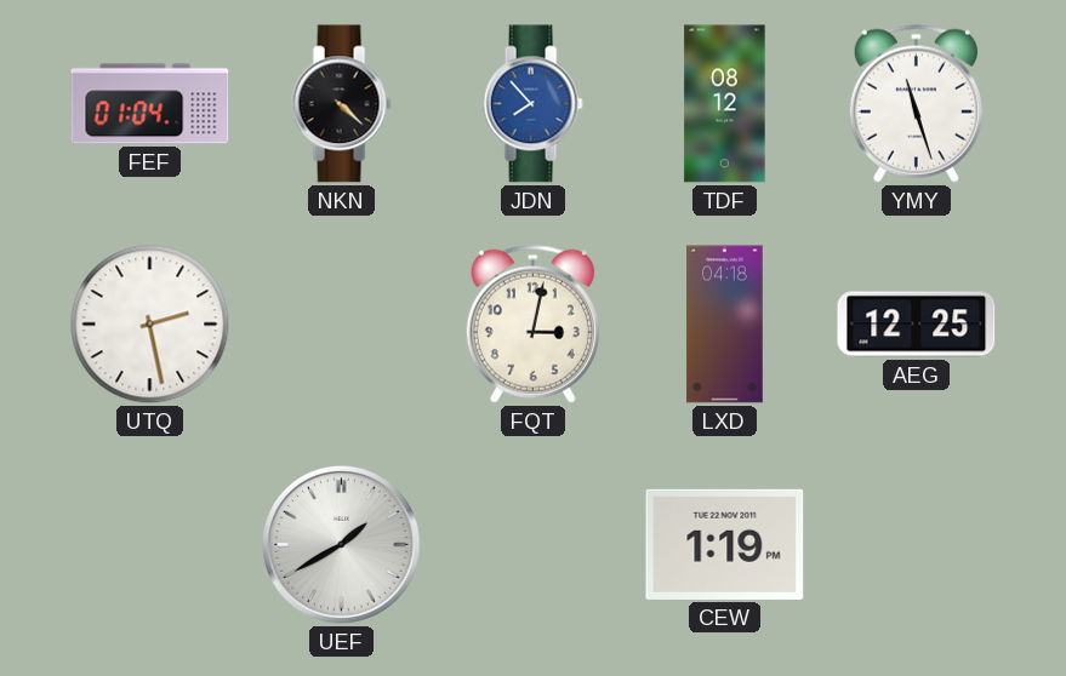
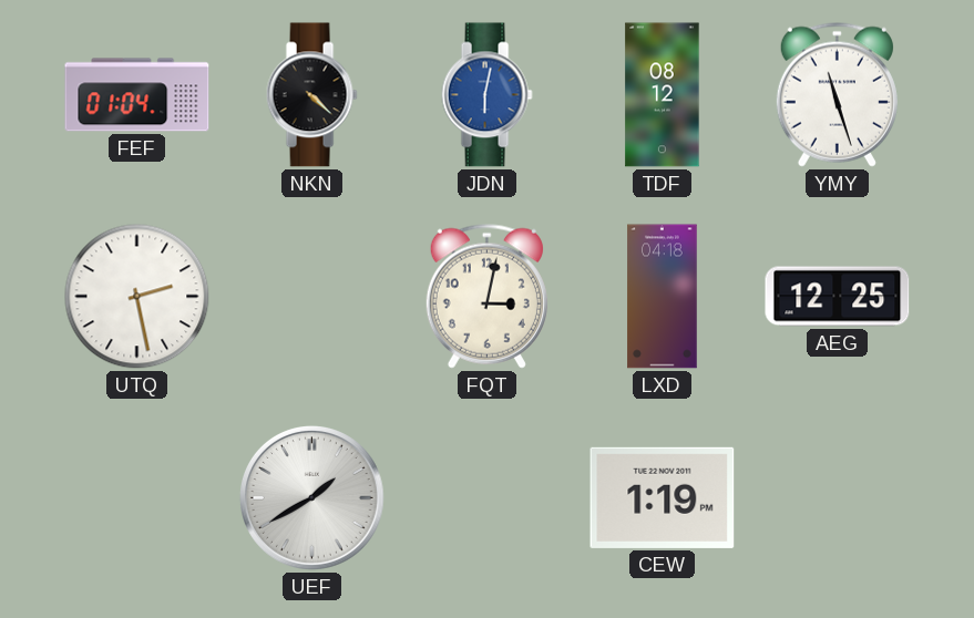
JDN: 7:53 -> 6:02 (486, 95)
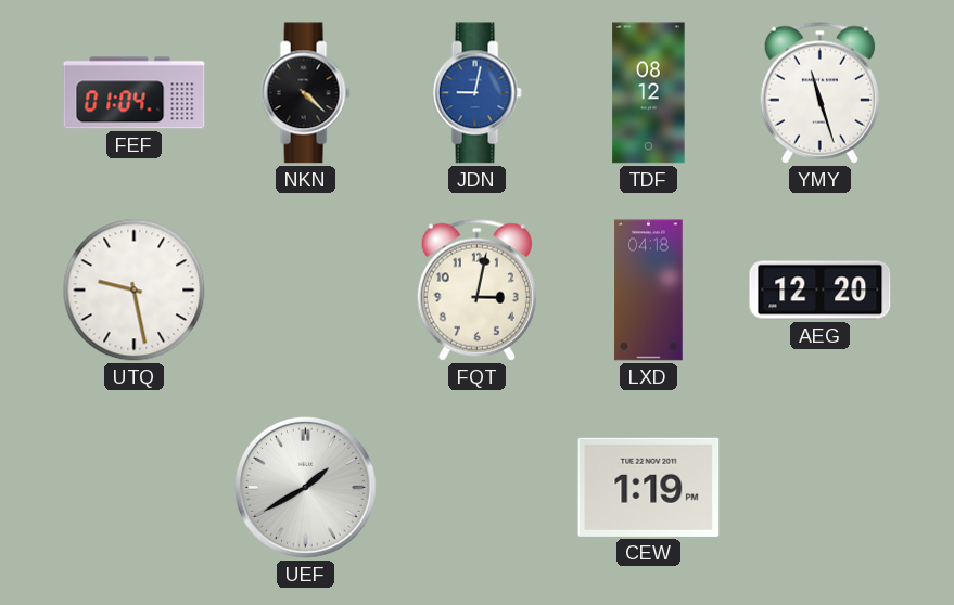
JDN: 6:02 -> 9:02 (476, 93)
UTQ: 2:28 -> 9:28 (135, 291)
AEG: 12:25 -> 12:20 (821, 291)
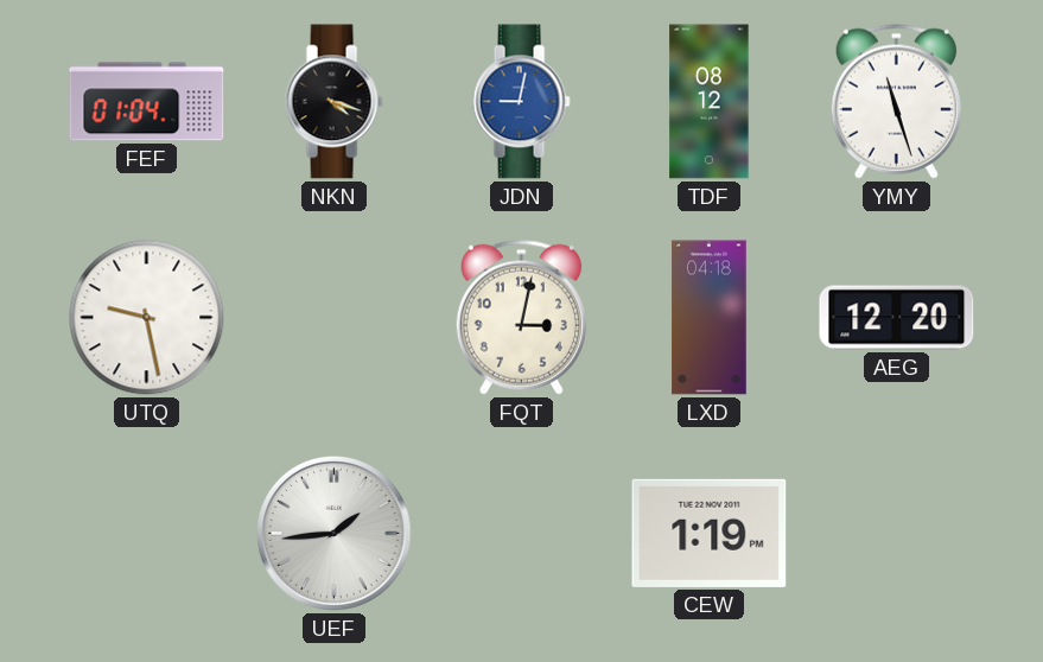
NKN: 4:22 -> 4:18 (333, 102)
UEF: 1:40 -> 1:44 (333, 533)
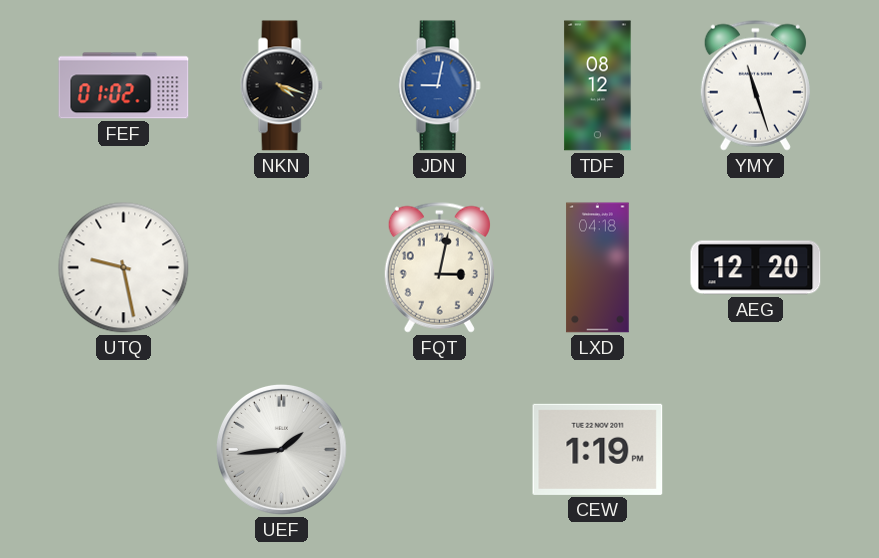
FEF: 01:04 -> 01:02 (124, 86)
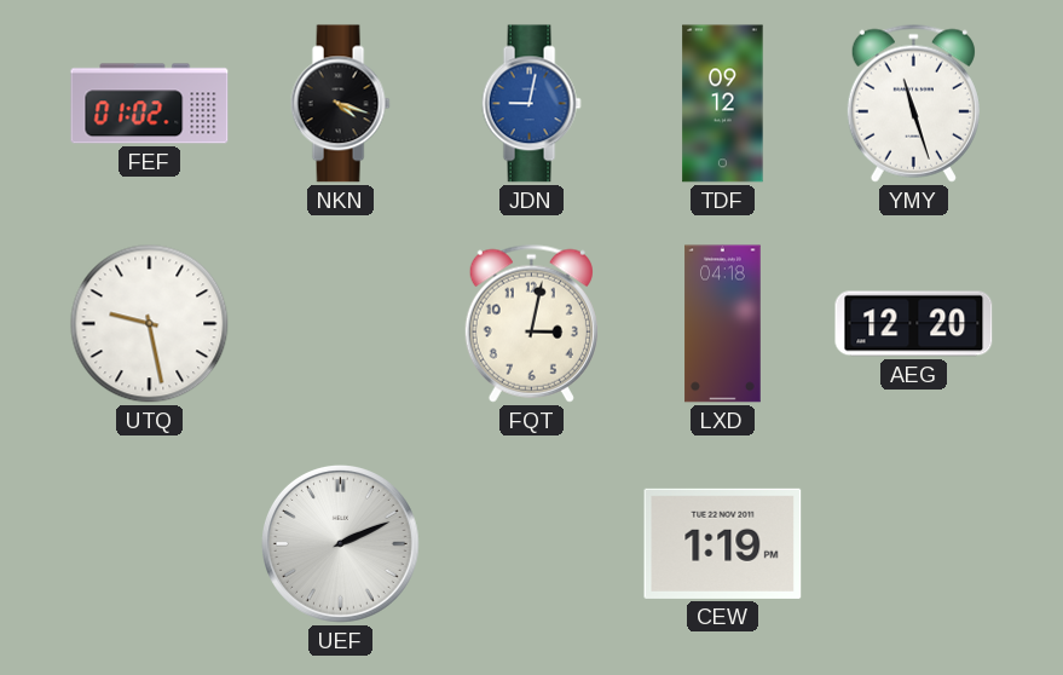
TDF: 08:12 -> 09:12 (723, 104)
UEF: 1:44 -> 2:11 (340, 543)
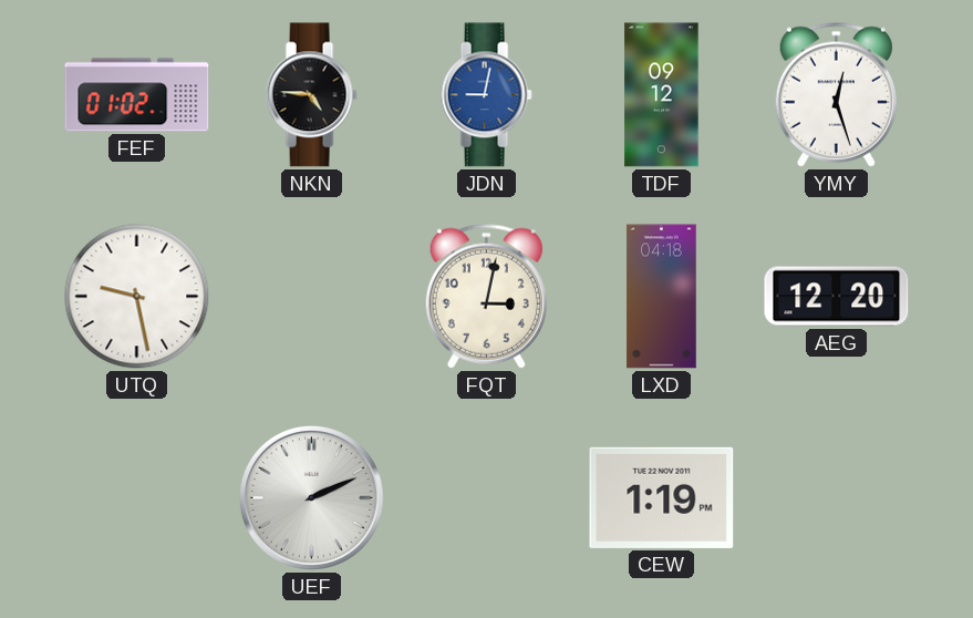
NKN: 4:18 -> 4:46 (311, 95)
YMY: 11:27 -> 12:27 (836, 94)
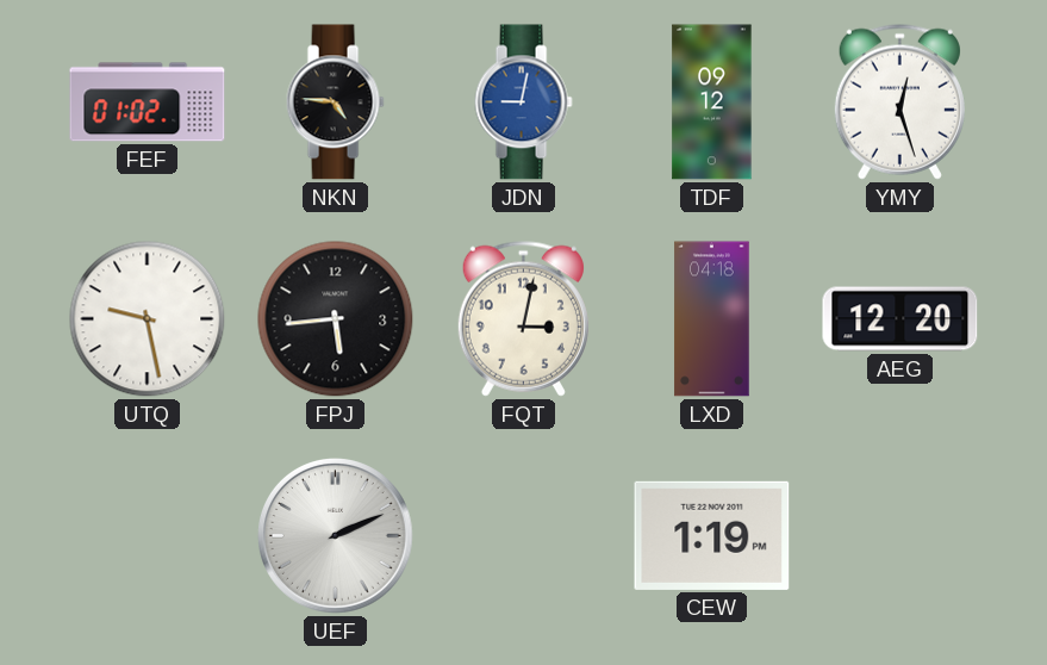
FPJ: none -> 5:44 (336, 319)
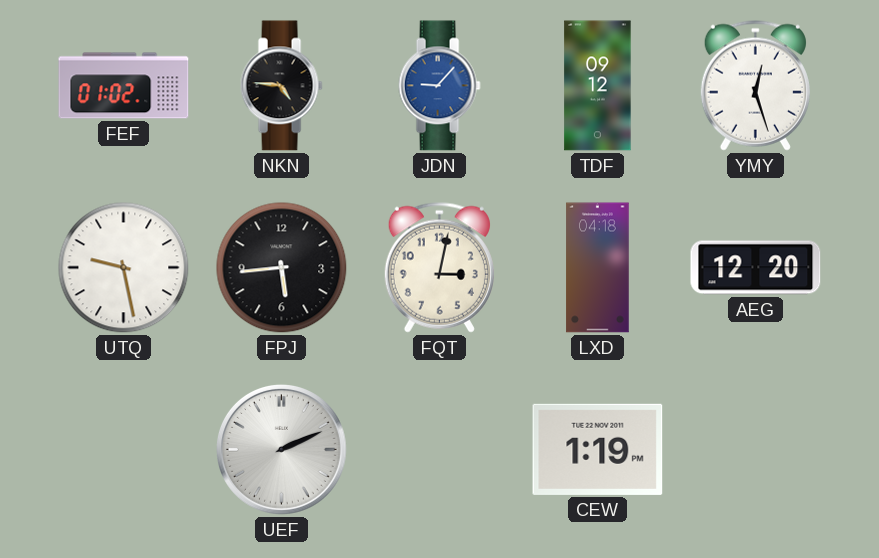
JDN: 9:02 -> 9:07 (439, 86)
